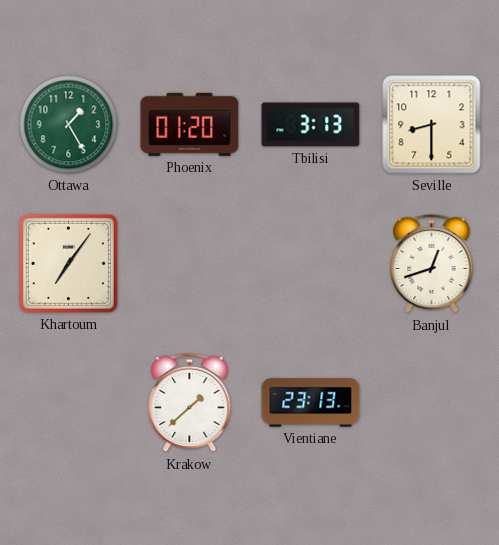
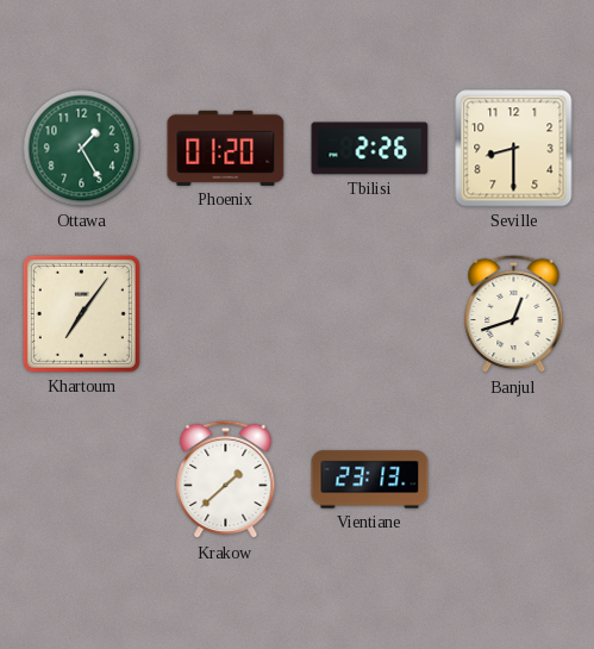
Tbilisi: 3:13 -> 2:26 (370, 149)
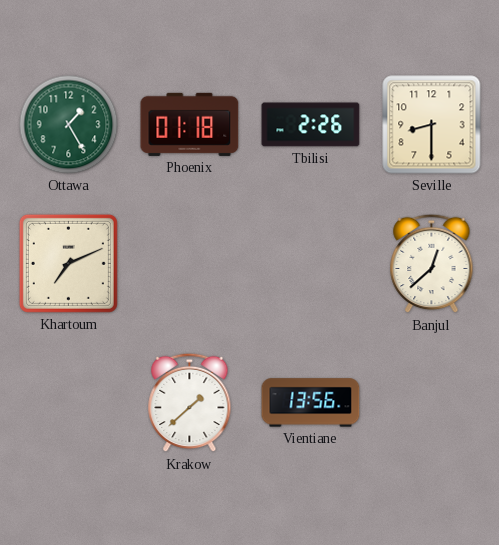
Phoenix: 01:20 -> 01:18 (190, 124)
Khartoum: 7:06 -> 7:11 (68, 263)
Banjul: 12:42 -> 12:38 (432, 264)
Vientiane: 23:13 -> 13:56 (311, 403)
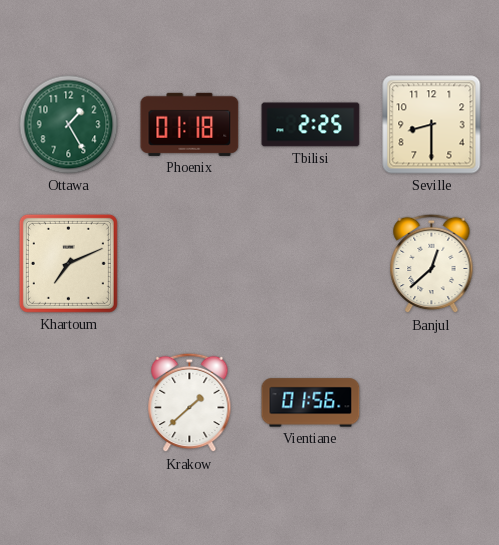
Tbilisi: 2:26 -> 2:25 (311, 125)
Vientiane: 13:56 -> 01:56 (311, 403)
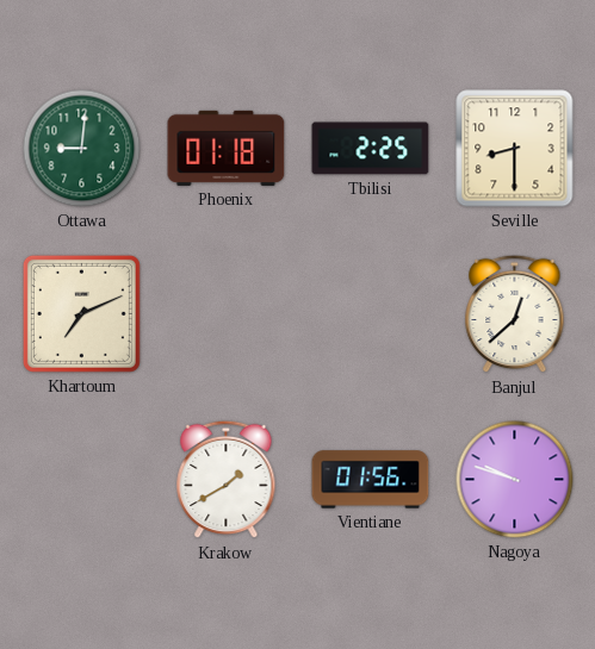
Ottawa: 1:25 -> 9:01 (82, 149)
Krakow: 1:38 -> 1:40 (227, 480)
Nagoya: none -> 9:48 (515, 480)
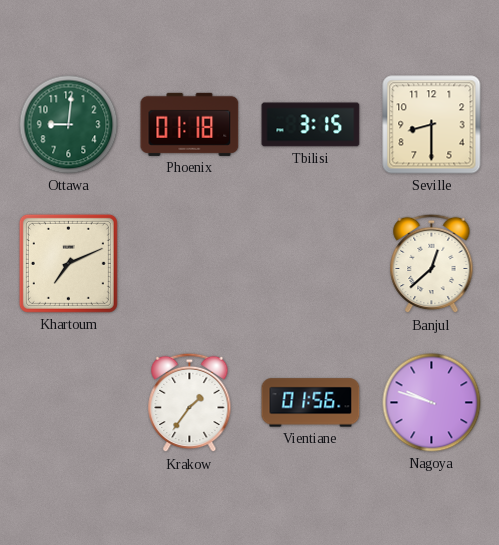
Tbilisi: 2:25 -> 3:15 (311, 125)
Krakow: 1:40 -> 1:36 (190, 403)
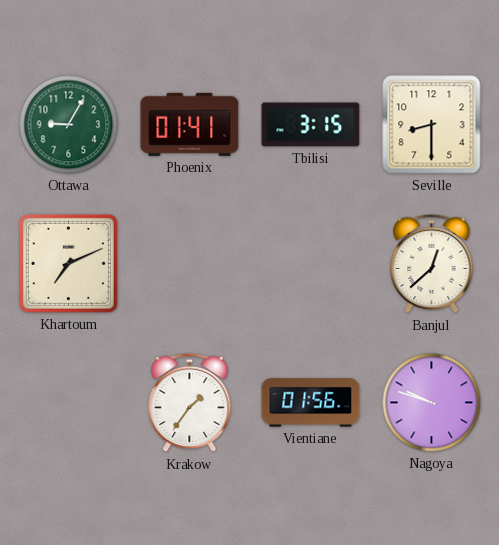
Ottawa: 9:01 -> 9:05 (69, 125)
Phoenix: 01:18 -> 01:41 (190, 124)
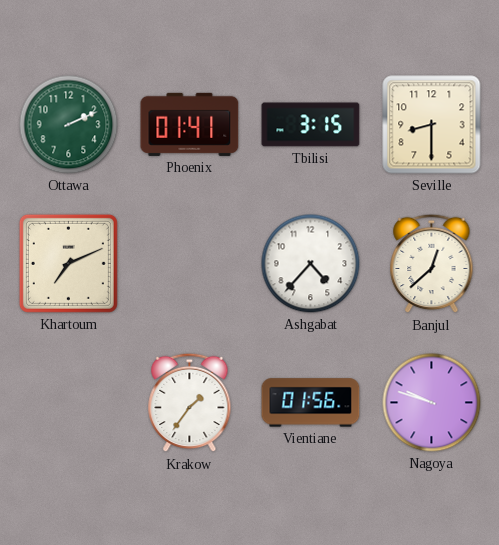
Ottawa: 9:05 -> 2:11 (69, 125)
Ashgabat: none -> 4:37 (311, 264)
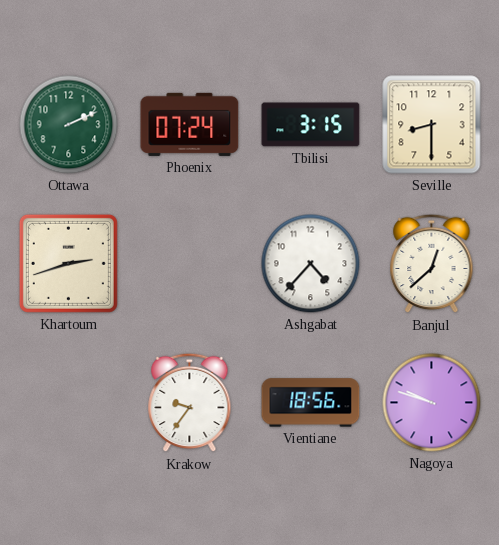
Phoenix: 01:41 -> 07:24 (190, 124)
Khartoum: 7:11 -> 2:42 (68, 263)
Krakow: 1:36 -> 9:36 (190, 403)
Vientiane: 01:56 -> 18:56 (311, 403)
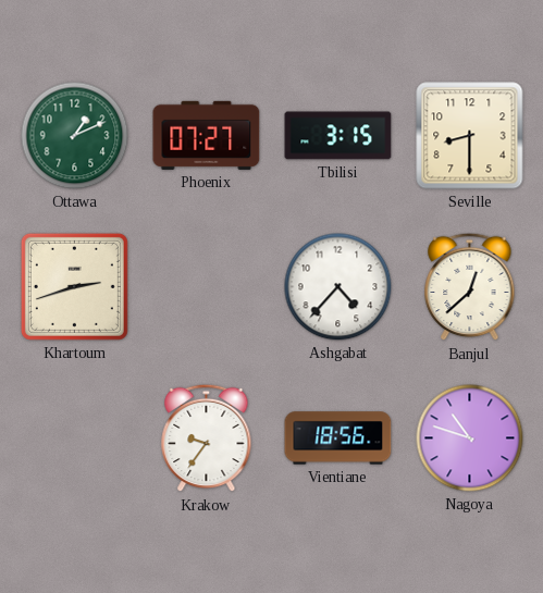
Ottawa: 2:11 -> 1:11 (75, 136)
Phoenix: 07:24 -> 07:27 (207, 135)
Nagoya: 9:48 -> 10:48 (470, 438)
